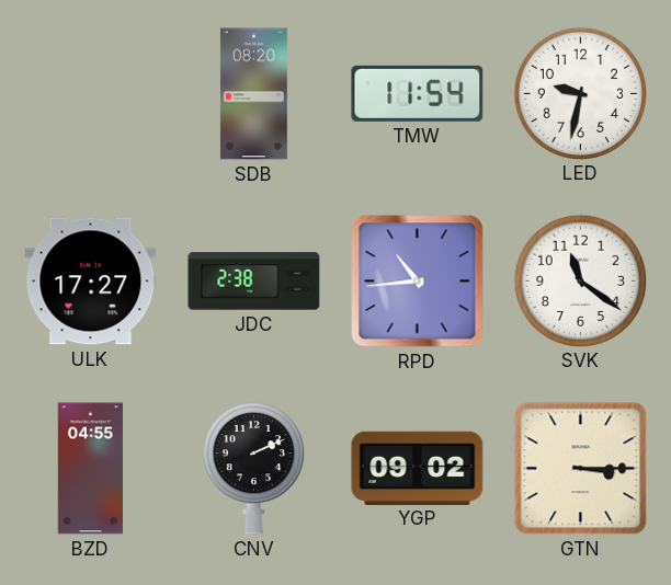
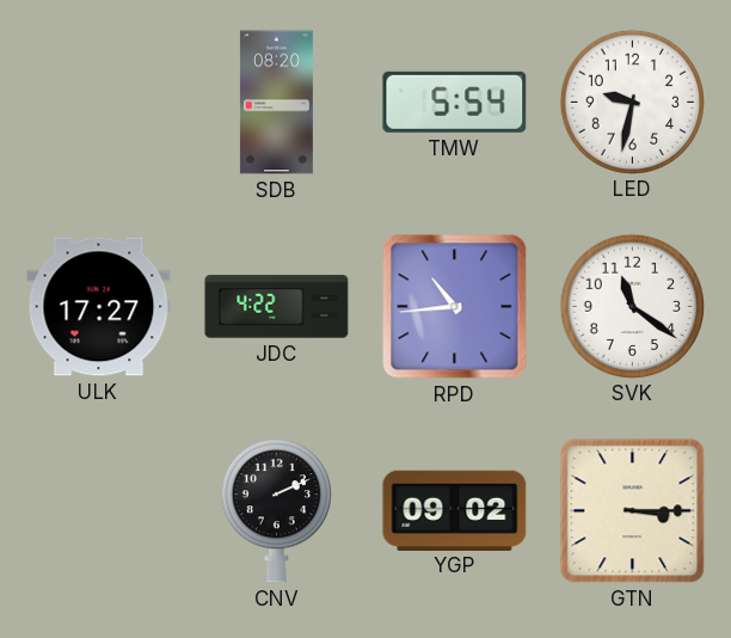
TMW: 11:54 -> 5:54 (455, 102)
JDC: 2:38 -> 4:22 (277, 307)
BZD: 04:55 -> none (90, 469)
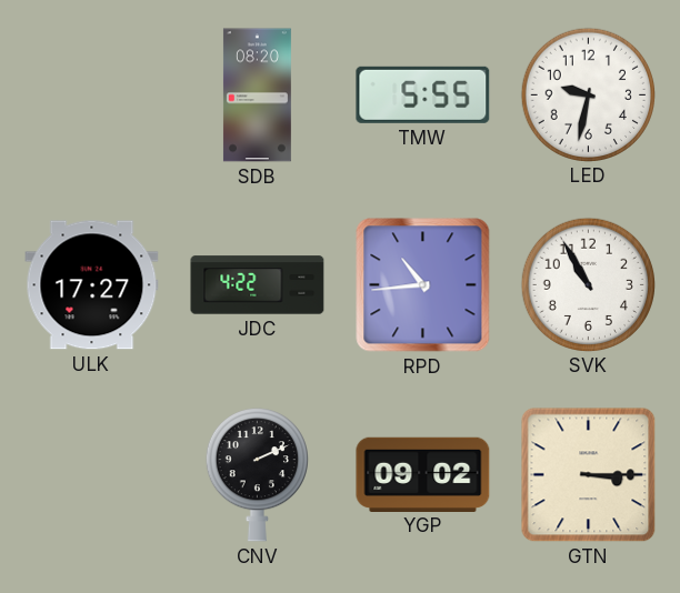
TMW: 5:54 -> 5:55 (423, 94)
SVK: 11:21 -> 10:55 (588, 284)
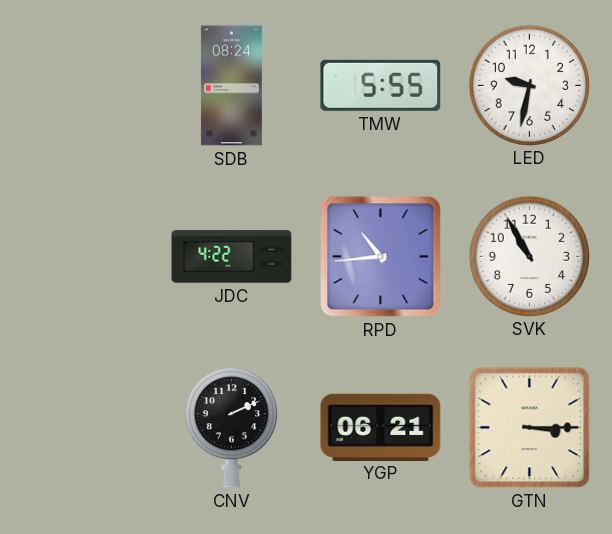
SDB: 08:20 -> 08:24 (231, 86)
ULK: 17:27 -> none (92, 285)
YGP: 09:02 -> 06:21 (381, 427)
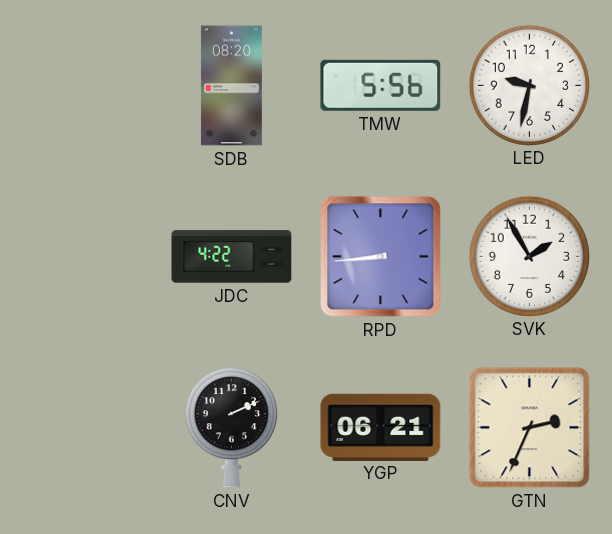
SDB: 08:24 -> 08:20 (231, 86)
TMW: 5:55 -> 5:56 (381, 85)
RPD: 10:44 -> 8:44 (381, 257)
SVK: 10:55 -> 1:55 (529, 256)
GTN: 3:15 -> 2:34 (530, 428)
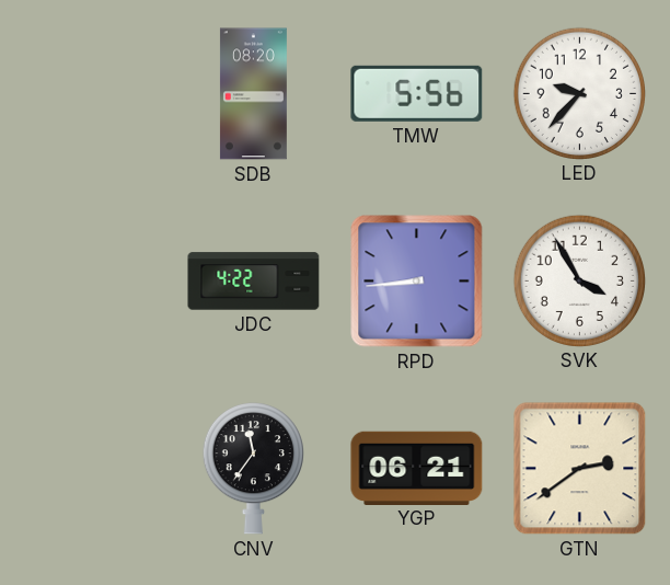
LED: 9:32 -> 9:37 (579, 93)
SVK: 1:55 -> 3:55 (579, 280)
CNV: 2:11 -> 11:36 (253, 469)
GTN: 2:34 -> 2:39 (580, 469)
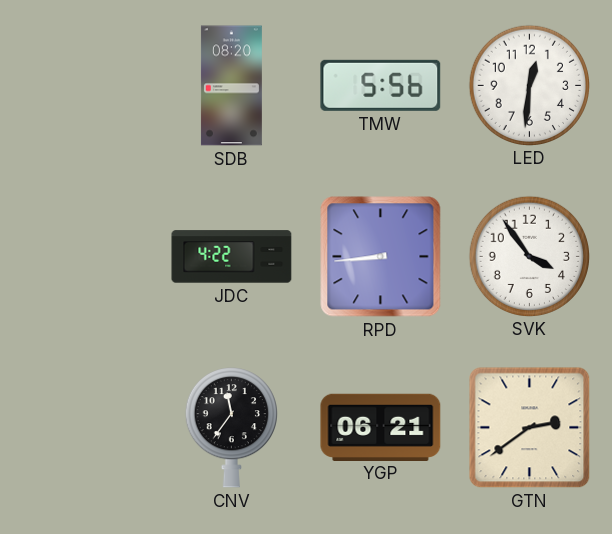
LED: 9:37 -> 12:31 (529, 85)
SVK: 3:55 -> 3:54 (529, 256)
